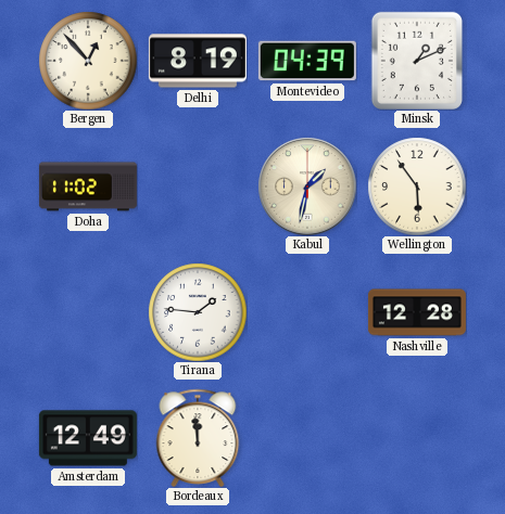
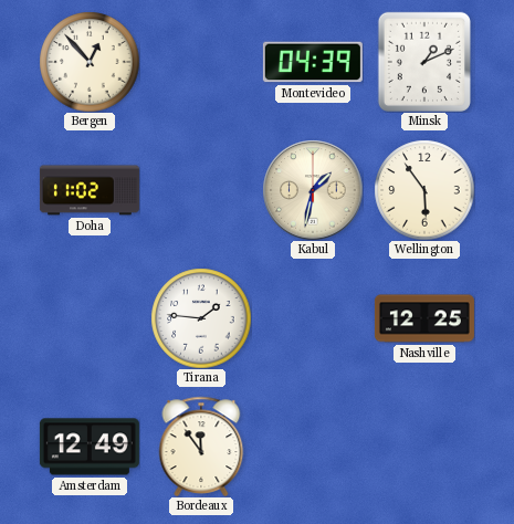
Delhi: 8:19 -> none (198, 61)
Nashville: 12:28 -> 12:25 (424, 318)
Bordeaux: 11:59 -> 11:54 (201, 447)
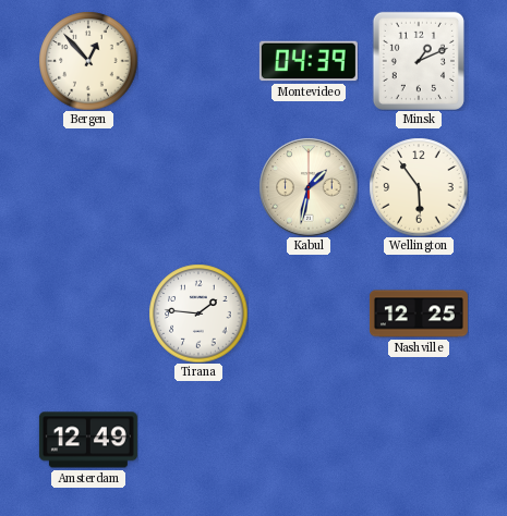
Doha: 11:02 -> none (90, 190)
Bordeaux: 11:54 -> none (201, 447)
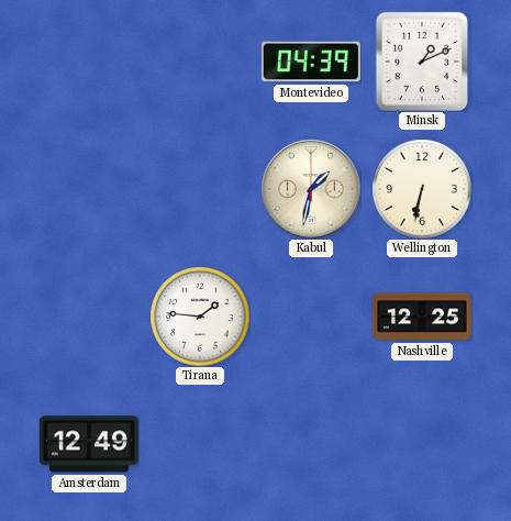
Bergen: 12:53 -> none (88, 61)
Wellington: 5:54 -> 6:32 (422, 189)
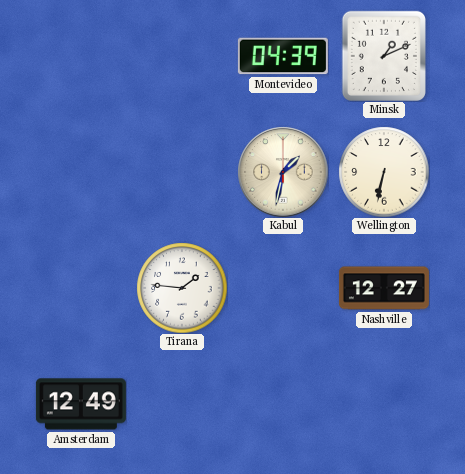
Nashville: 12:25 -> 12:27 (384, 288)
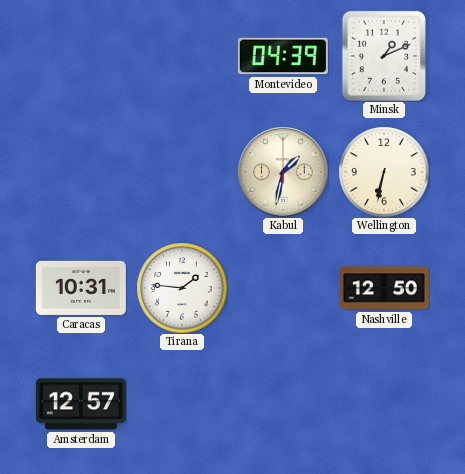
Caracas: none -> 10:31 (81, 288)
Nashville: 12:27 -> 12:50 (384, 288)
Amsterdam: 12:49 -> 12:57 (81, 404)
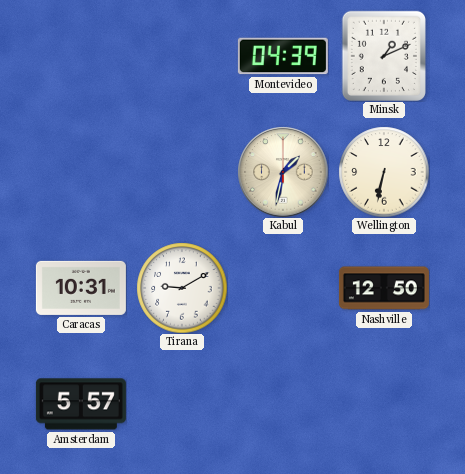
Tirana: 1:46 -> 9:10 (182, 288)
Amsterdam: 12:57 -> 5:57 (81, 404)
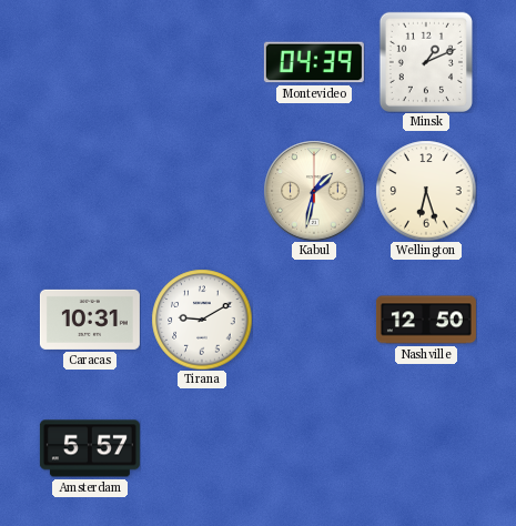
Wellington: 6:32 -> 6:27 (426, 191)
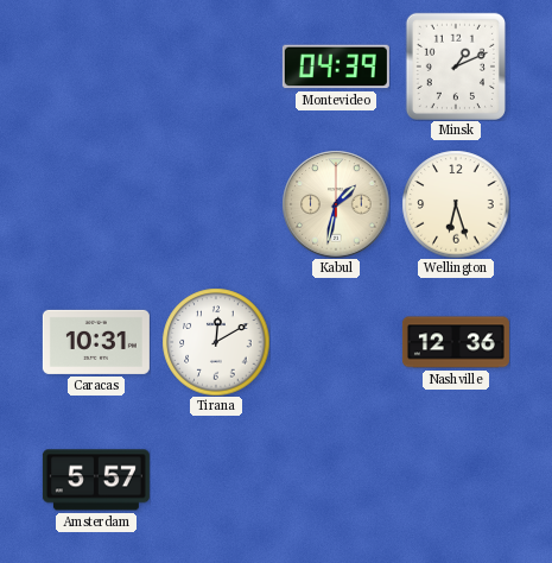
Tirana: 9:10 -> 12:10 (216, 342)
Nashville: 12:50 -> 12:36 (456, 342)
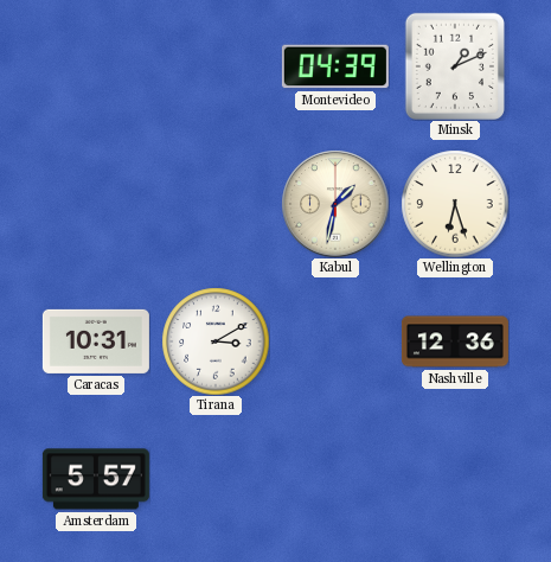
Tirana: 12:10 -> 3:10 (216, 341)
